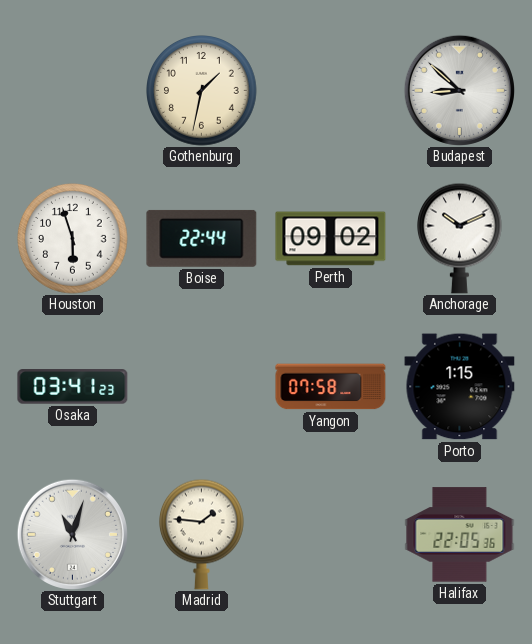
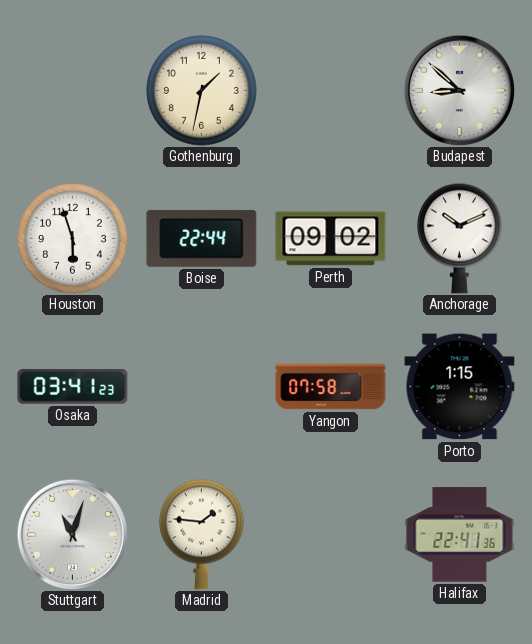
Halifax: 22:05 -> 22:41 (460, 535)
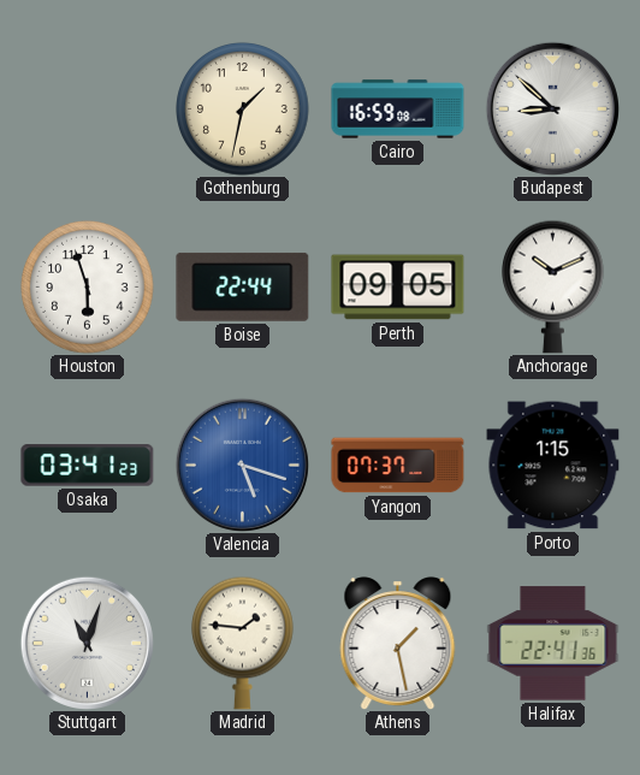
Cairo: none -> 16:59 (398, 110)
Perth: 09:02 -> 09:05 (398, 288)
Valencia: none -> 5:18 (242, 465)
Yangon: 07:58 -> 07:37 (398, 466)
Athens: none -> 1:28 (398, 644)
